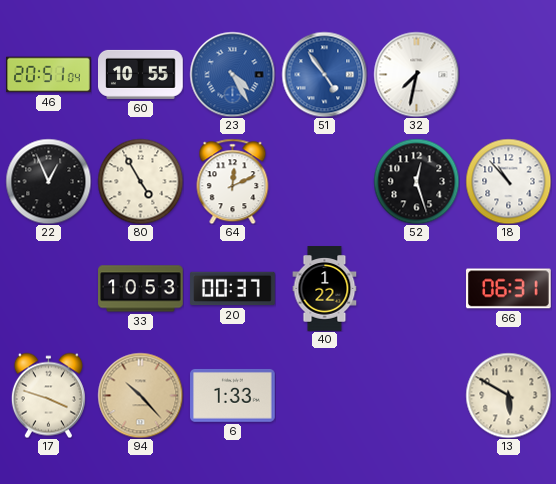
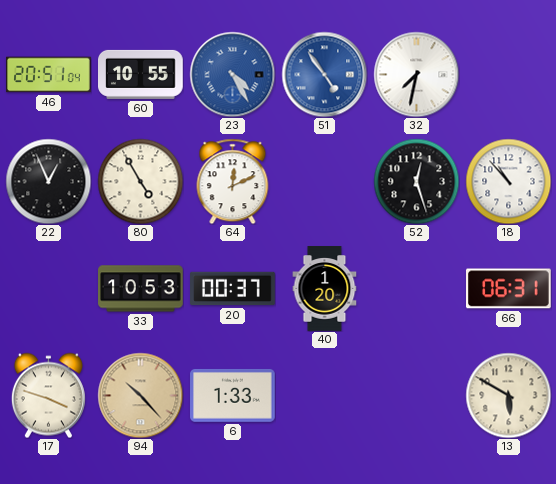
40: 1:22 -> 1:20 (325, 289)
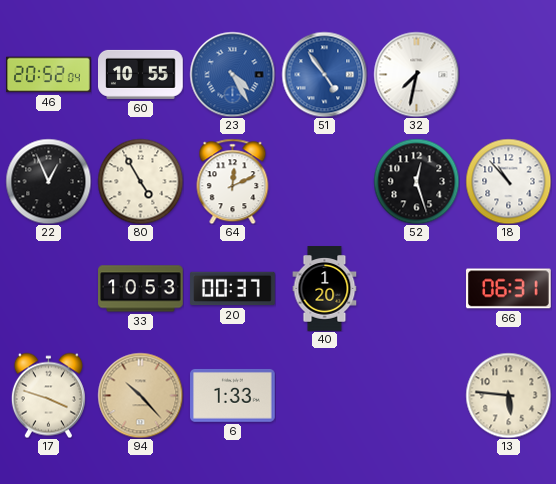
46: 20:51 -> 20:52 (49, 75)
13: 5:50 -> 5:46 (508, 395)
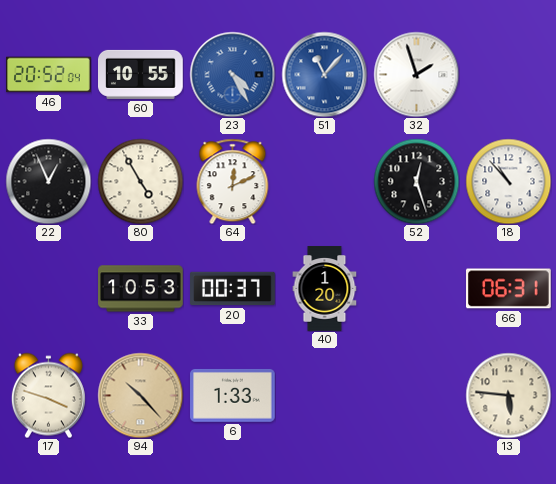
51: 4:54 -> 11:07 (324, 74)
32: 7:32 -> 1:57 (416, 74)
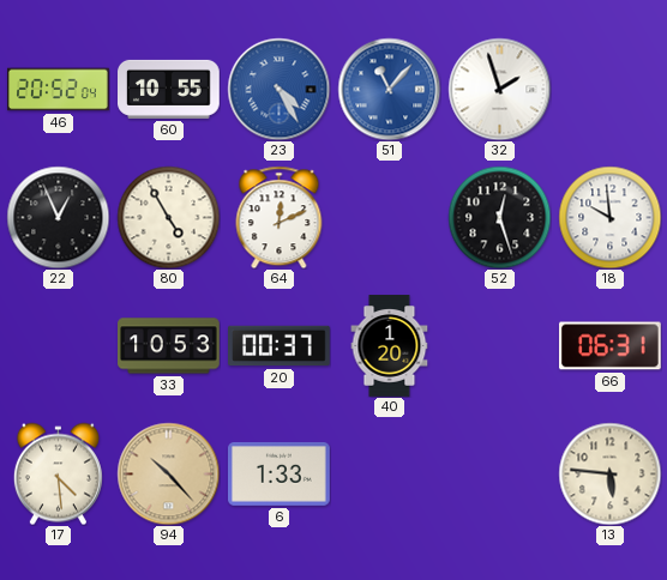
18: 10:53 -> 9:59 (609, 217)
17: 3:48 -> 4:29 (58, 473)
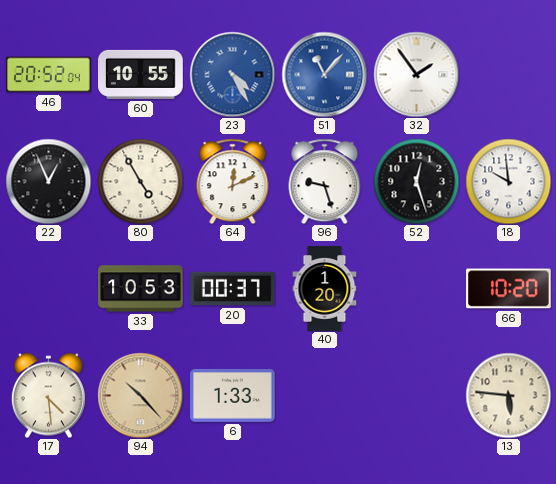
32: 1:57 -> 1:54 (416, 74)
96: none -> 9:27 (325, 181)
66: 06:31 -> 10:20 (509, 289)
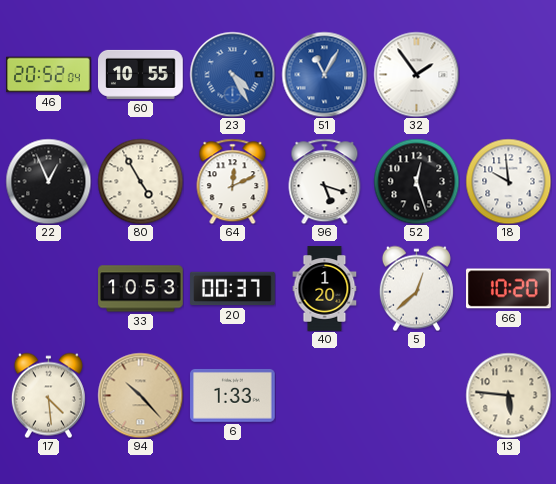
51: 11:07 -> 11:05 (324, 74)
96: 9:27 -> 5:18 (325, 181)
5: none -> 12:38 (416, 288)
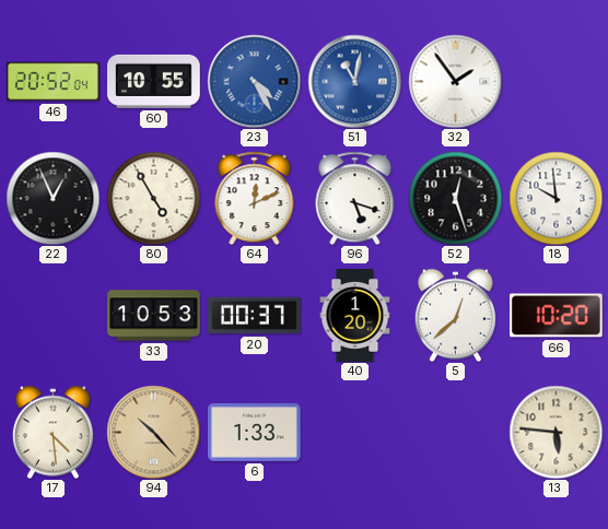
51: 11:05 -> 11:02 (354, 81)
